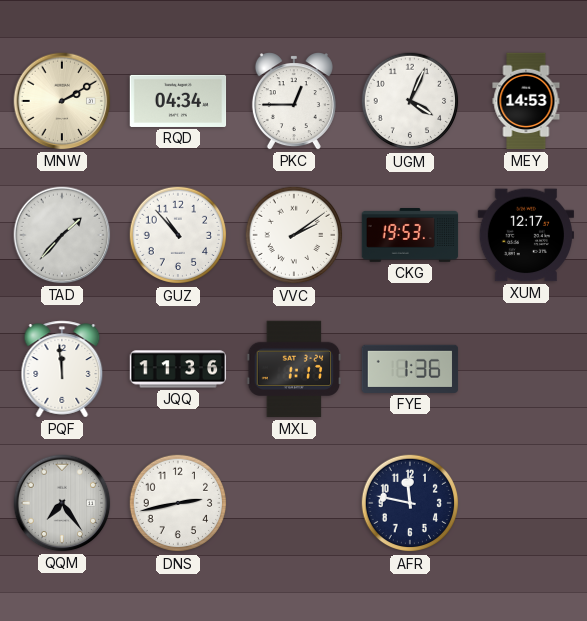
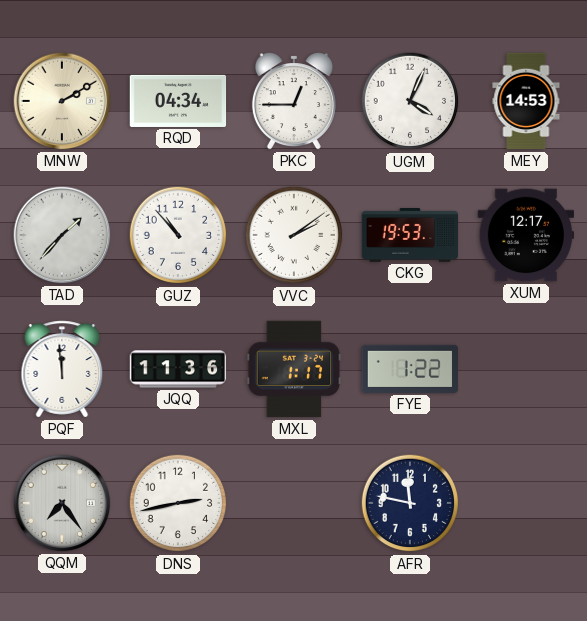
FYE: 1:36 -> 1:22 (410, 369)
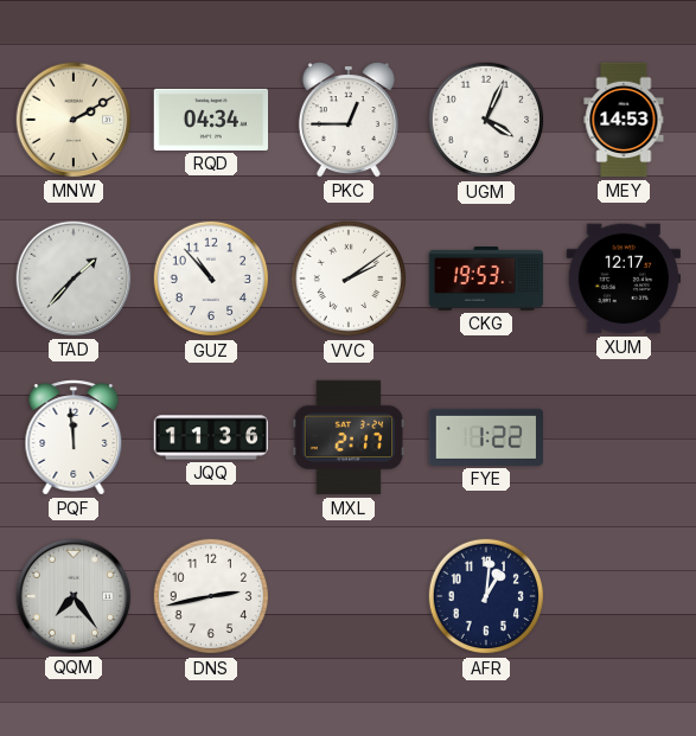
MXL: 1:17 -> 2:17 (349, 437)
AFR: 11:47 -> 1:01 (486, 596)
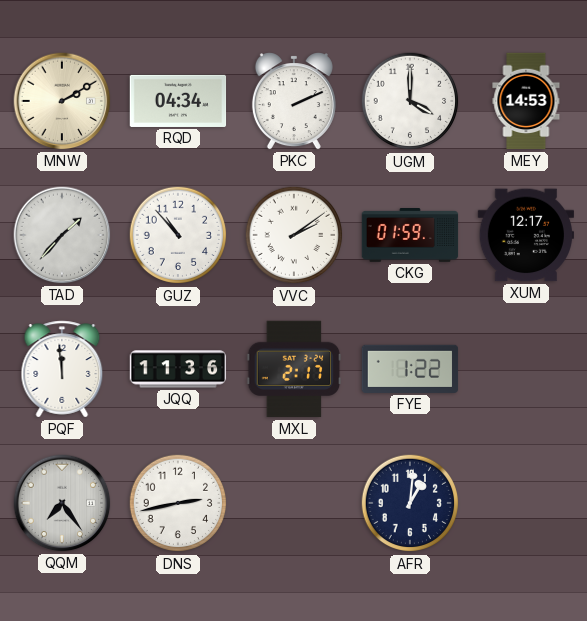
PKC: 12:45 -> 2:11 (294, 101)
UGM: 4:04 -> 4:00 (410, 101)
CKG: 19:53 -> 01:59 (410, 236)
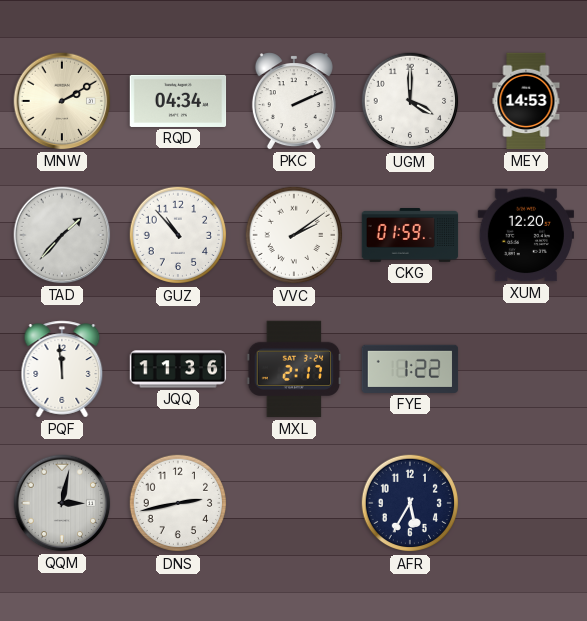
XUM: 12:17 -> 12:20 (525, 235)
QQM: 7:24 -> 3:02 (62, 503)
AFR: 1:01 -> 5:35 (410, 503)
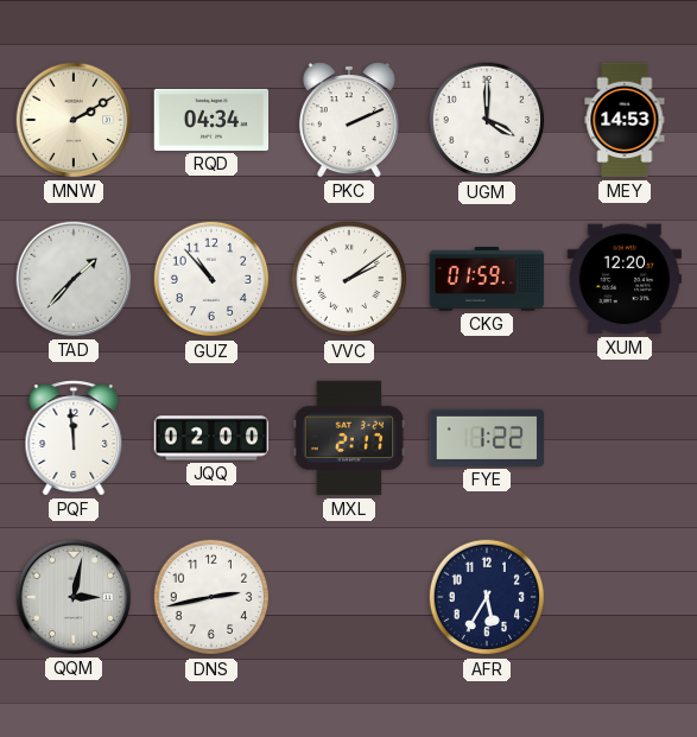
JQQ: 11:36 -> 02:00 (211, 438)
